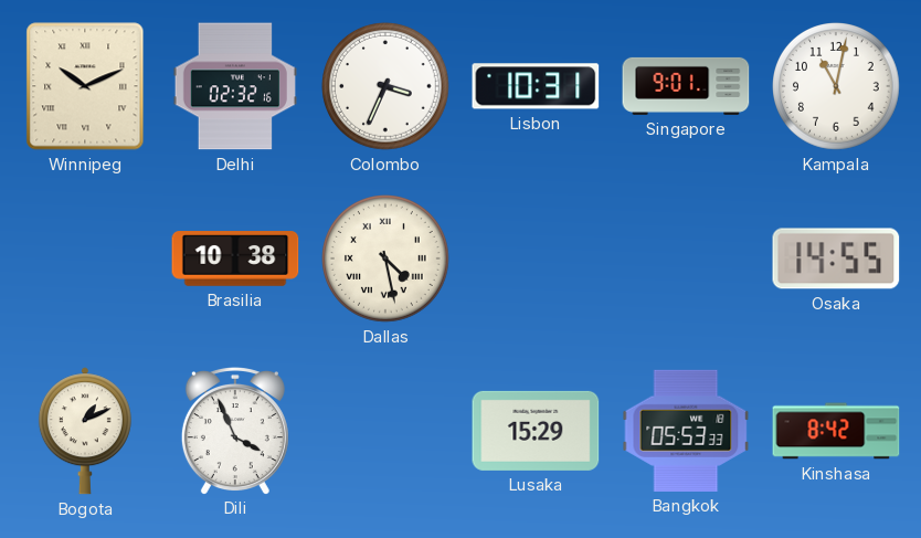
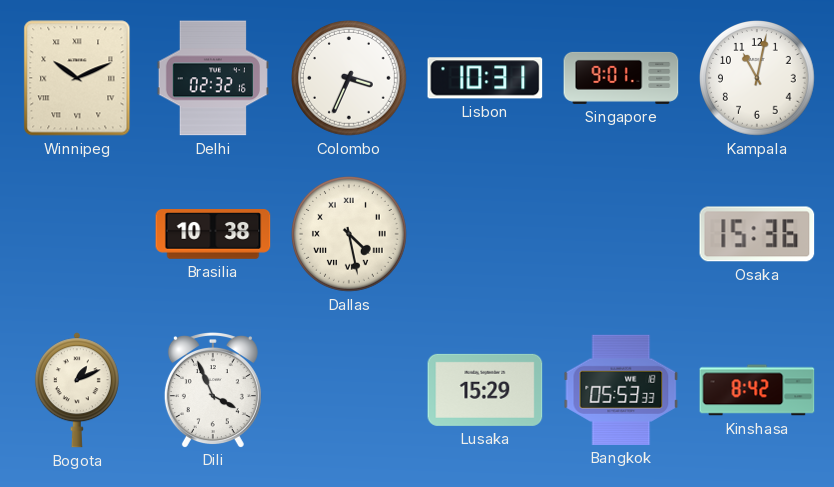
Osaka: 14:55 -> 15:36 (757, 234)
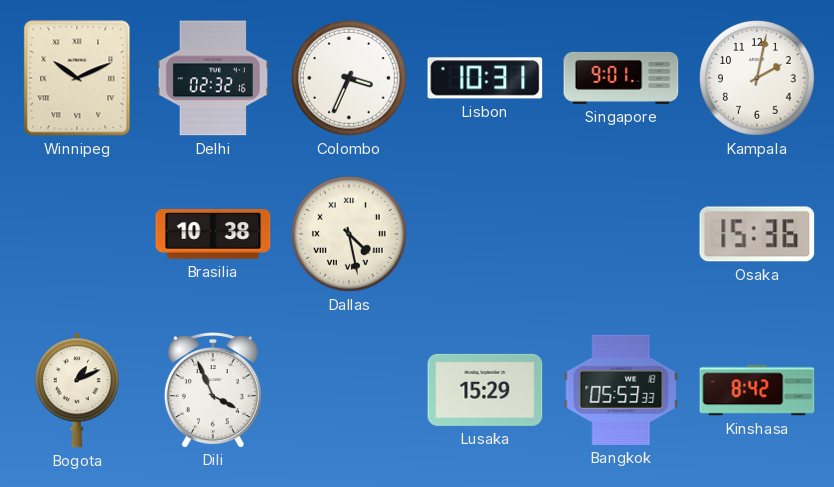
Kampala: 11:02 -> 2:02 (758, 79)
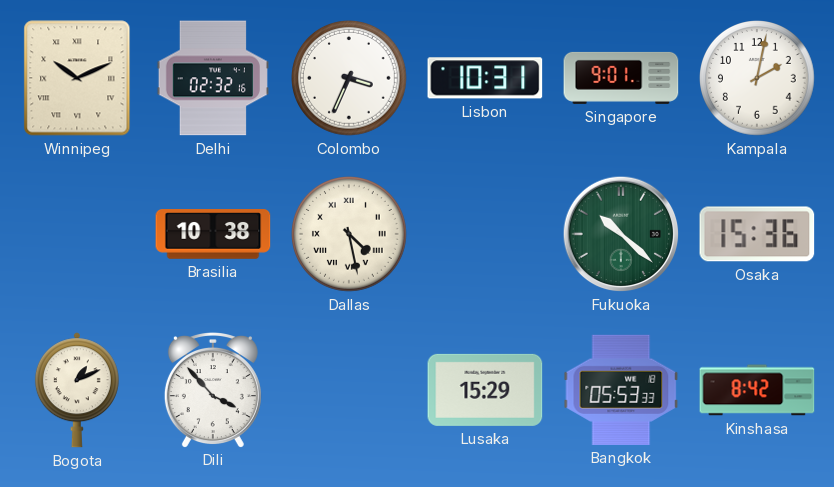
Fukuoka: none -> 10:22 (621, 234)
Dili: 3:56 -> 3:53 (213, 390)
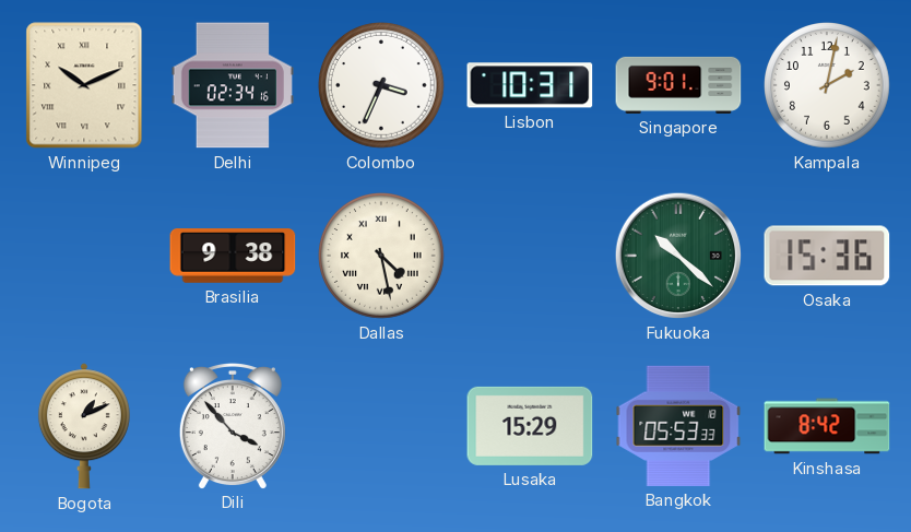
Delhi: 02:32 -> 02:34 (233, 85)
Brasilia: 10:38 -> 9:38 (233, 256)
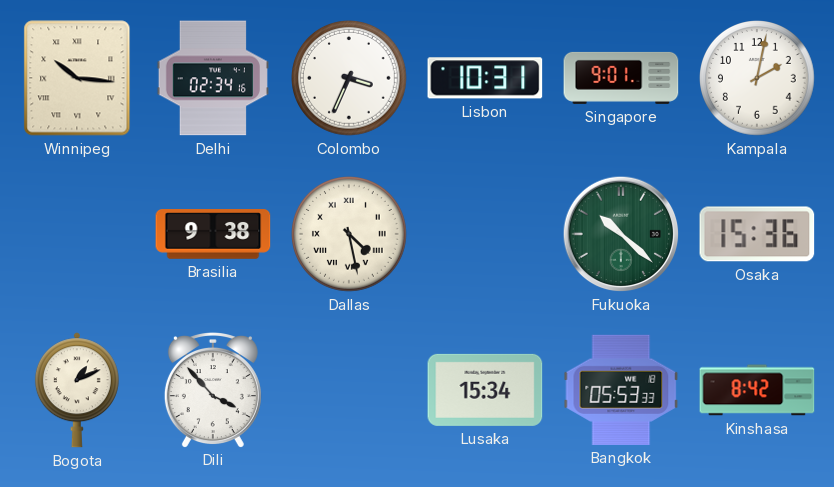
Winnipeg: 10:11 -> 10:16 (77, 78)
Lusaka: 15:29 -> 15:34 (485, 390)
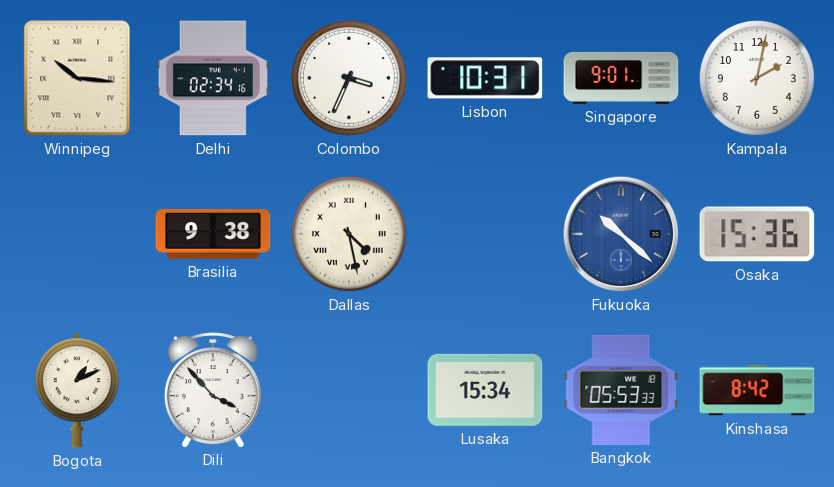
Fukuoka dial: green -> blue (621, 234)
